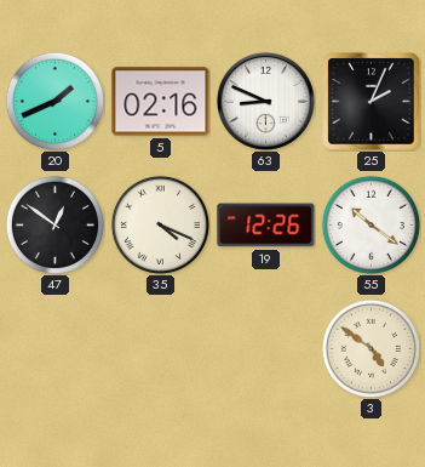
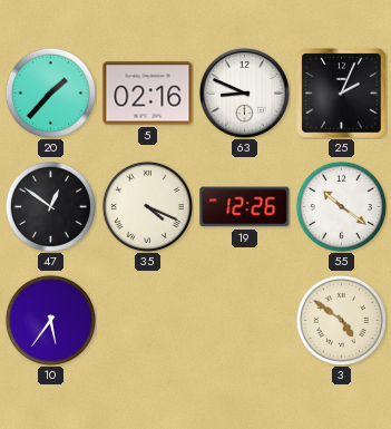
20: 1:41 -> 1:37 (50, 92)
10: none -> 5:36 (50, 320)
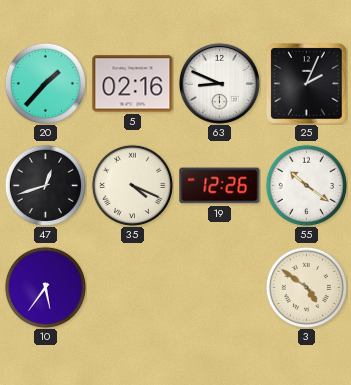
47: 12:51 -> 12:42 (45, 185)
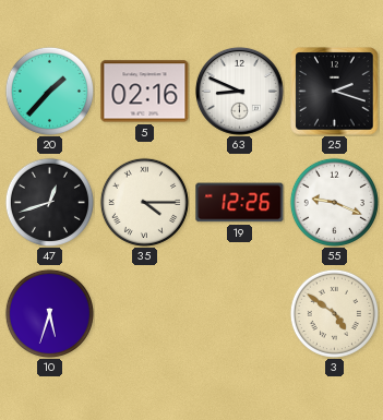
25: 2:04 -> 2:18 (335, 92)
35: 4:19 -> 4:15 (144, 202)
55: 10:21 -> 9:19 (334, 202)
10: 5:36 -> 5:33 (49, 313)
